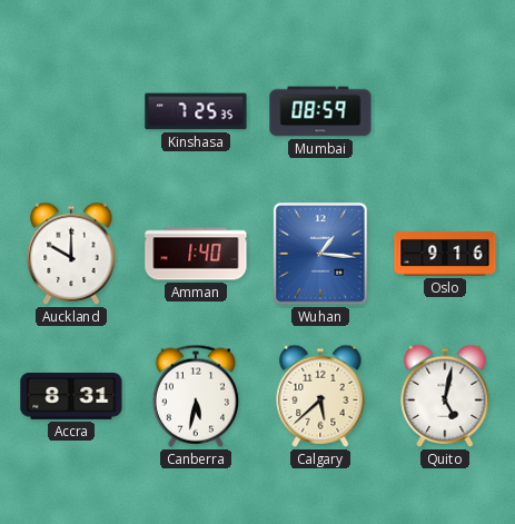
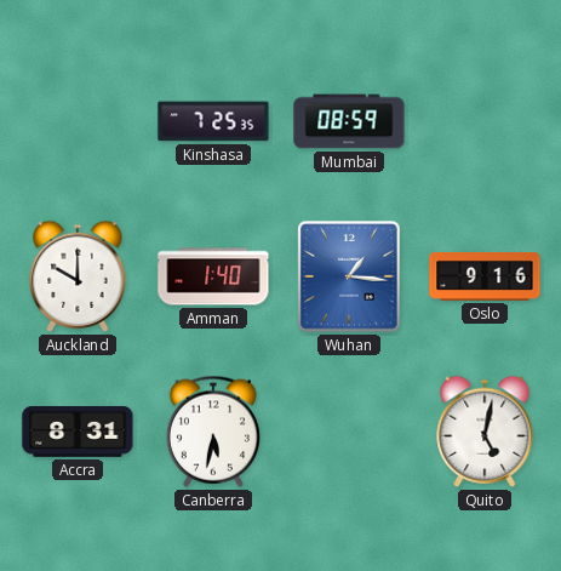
Calgary: 5:38 -> none (320, 396)
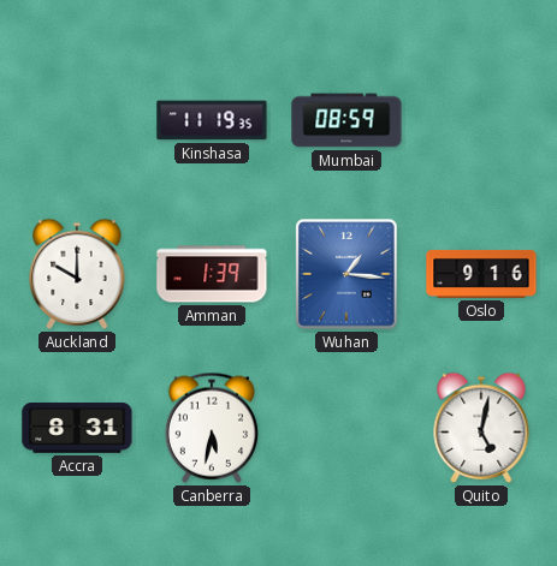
Kinshasa: 7:25 -> 11:19 (212, 120)
Amman: 1:40 -> 1:39 (212, 274)
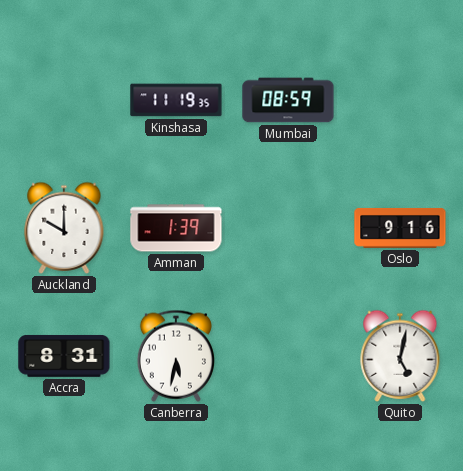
Wuhan: 1:16 -> none (346, 274)
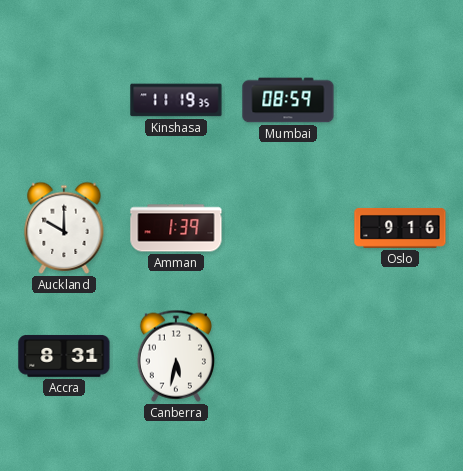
Quito: 5:02 -> none (400, 356)
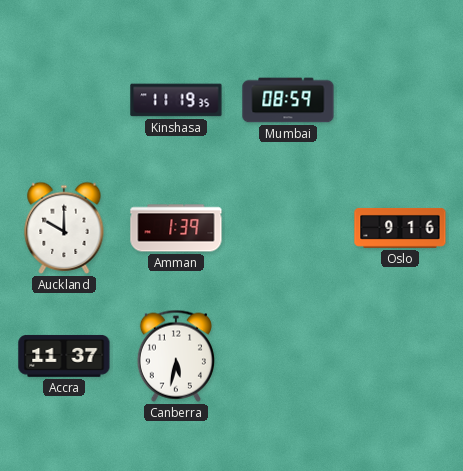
Accra: 8:31 -> 11:37 (64, 356)
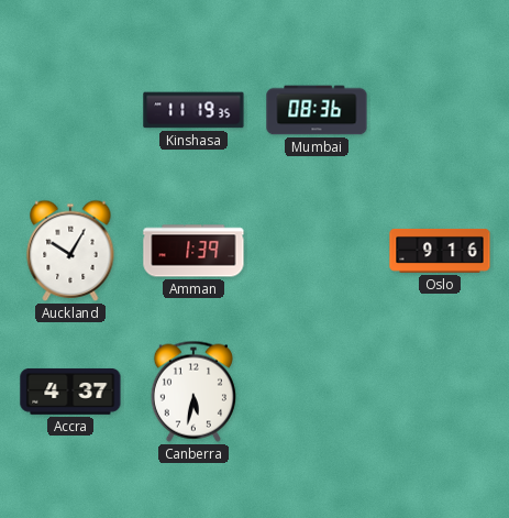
Mumbai: 08:59 -> 08:36 (317, 110)
Auckland: 10:00 -> 10:05 (70, 251)
Accra: 11:37 -> 4:37 (70, 392)
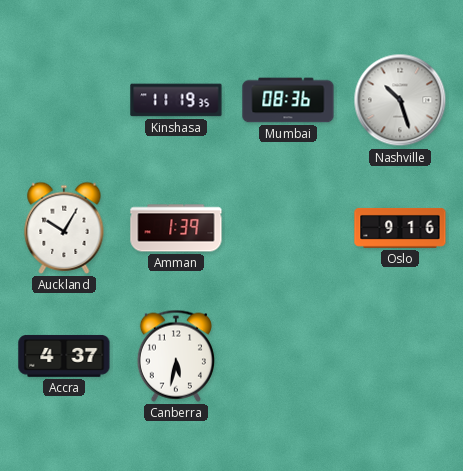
Nashville: none -> 10:27 (400, 100)
